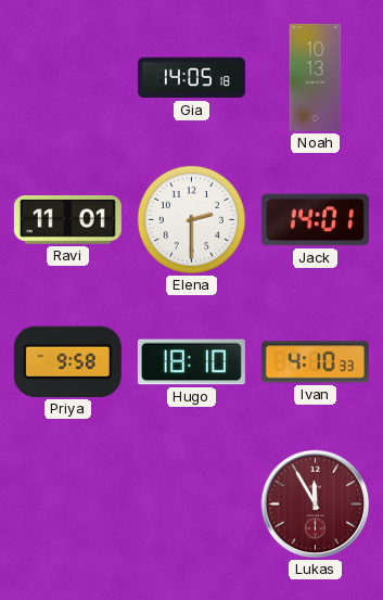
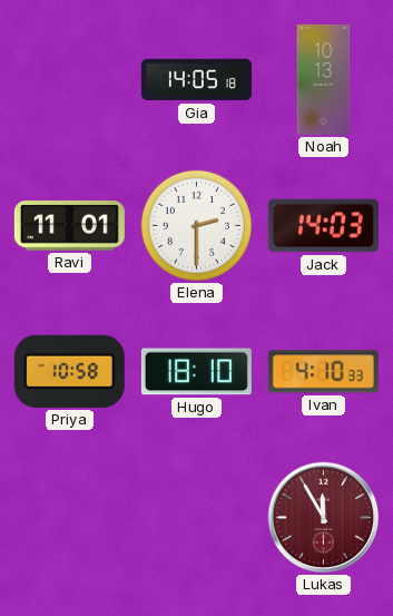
Jack: 14:01 -> 14:03 (323, 226)
Priya: 9:58 -> 10:58 (69, 371)
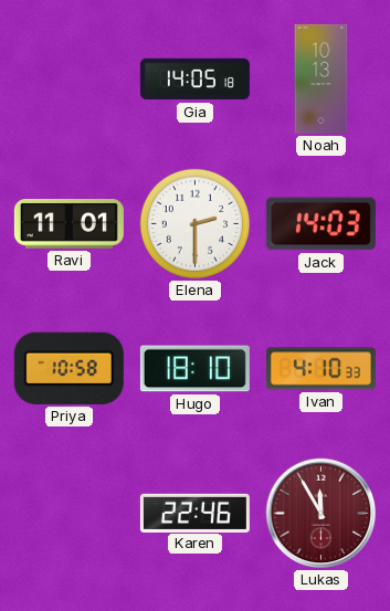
Karen: none -> 22:46 (194, 513)
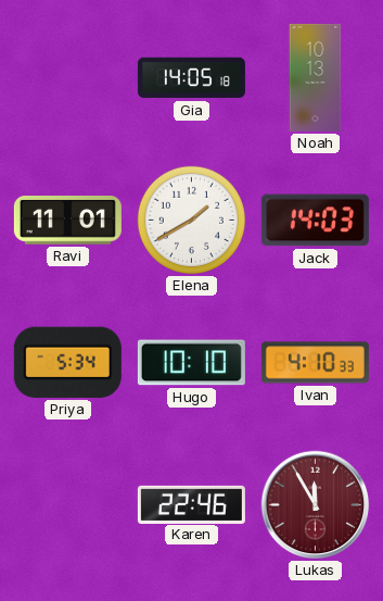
Elena: 2:30 -> 1:40 (191, 220)
Priya: 10:58 -> 5:34 (67, 362)
Hugo: 18:10 -> 10:10 (191, 363)
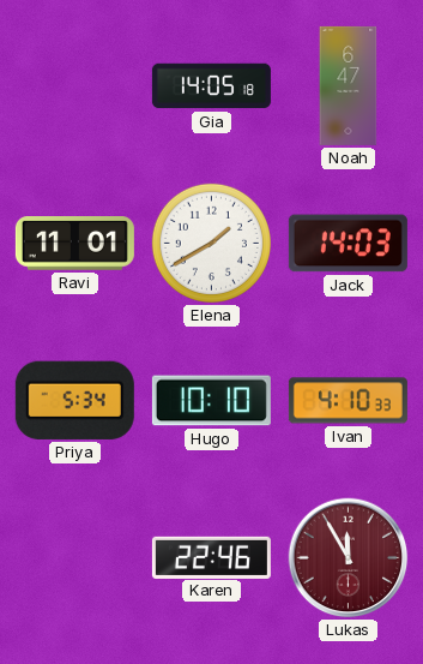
Noah: 10:13 -> 6:47 (349, 85)
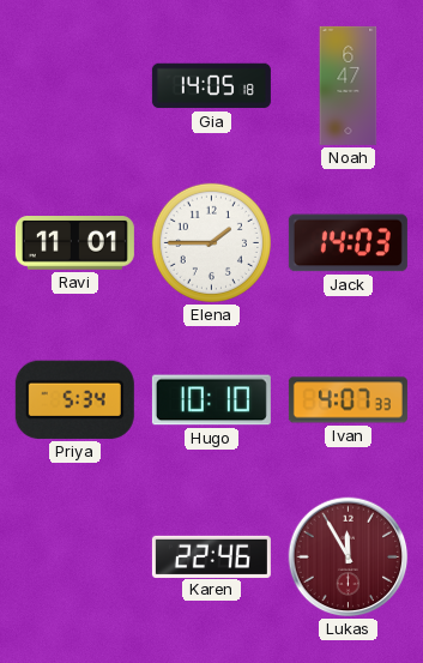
Elena: 1:40 -> 1:45 (211, 242)
Ivan: 4:10 -> 4:07 (348, 400)
